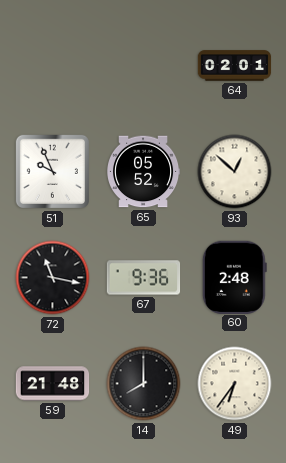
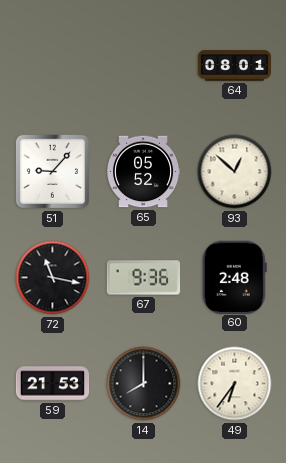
64: 02:01 -> 08:01 (235, 66)
51: 9:56 -> 9:07 (52, 171)
59: 21:48 -> 21:53 (53, 384)
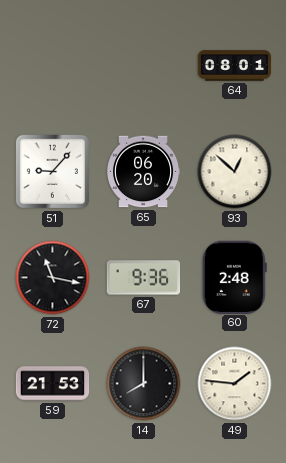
65: 05:52 -> 06:20 (144, 172)
49: 6:36 -> 1:46 (235, 384)
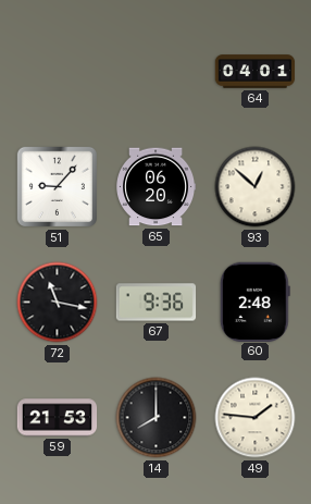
64: 08:01 -> 04:01 (256, 72)
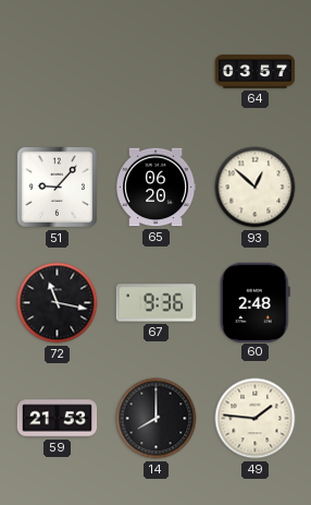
64: 04:01 -> 03:57 (256, 72)
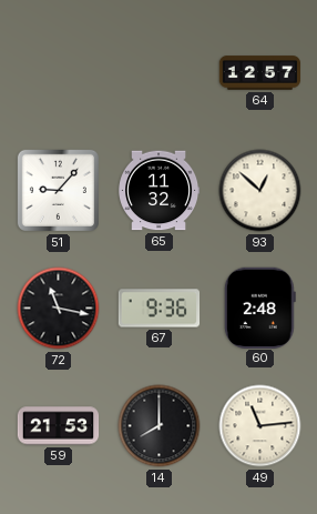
64: 03:57 -> 12:57 (260, 73)
65: 06:20 -> 11:32 (160, 191)
49: 1:46 -> 11:14 (260, 426)
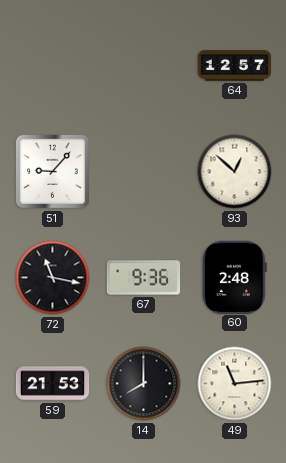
65: 11:32 -> none (160, 191)
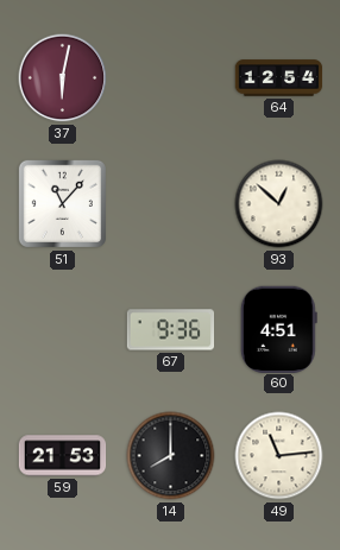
37: none -> 6:02 (63, 78)
64: 12:57 -> 12:54 (279, 78)
51: 9:07 -> 11:07 (62, 203)
72: 11:17 -> none (53, 278)
60: 2:48 -> 4:51 (278, 329)
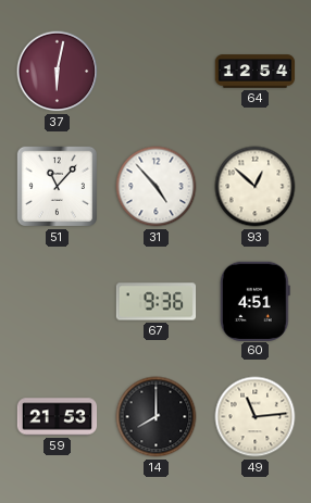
31: none -> 4:53 (157, 187)
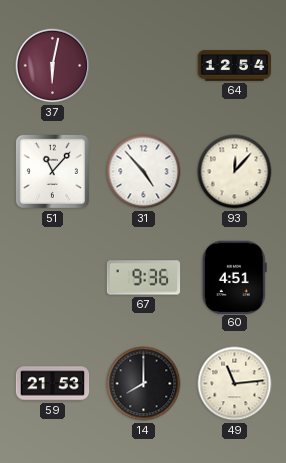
93: 12:52 -> 12:07 (235, 172)
